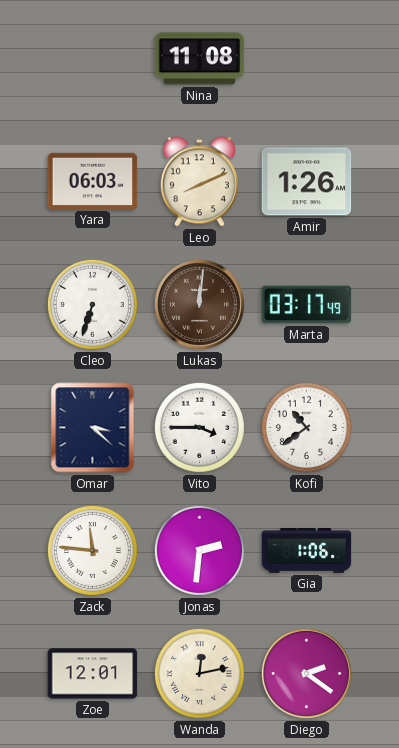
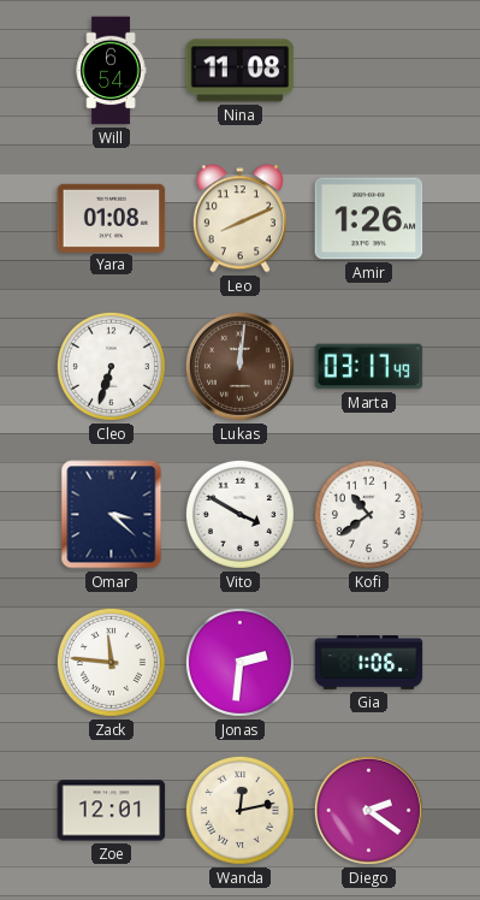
Will: none -> 6:54 (111, 71)
Yara: 06:03 -> 01:08 (112, 218)
Vito: 3:45 -> 3:50 (239, 514)
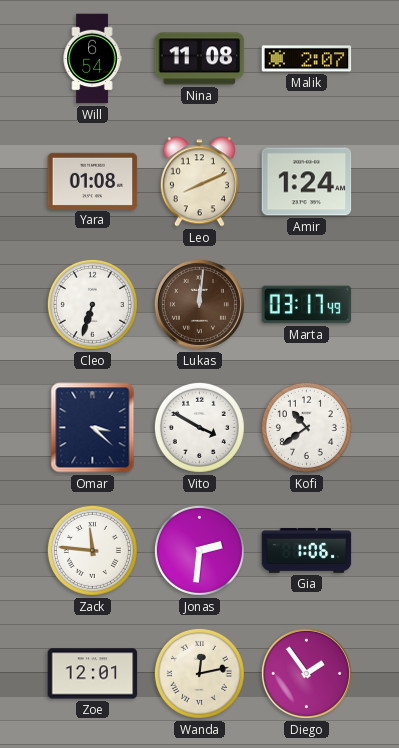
Malik: none -> 2:07 (307, 59)
Amir: 1:26 -> 1:24 (307, 182)
Diego: 2:21 -> 1:54 (306, 673)
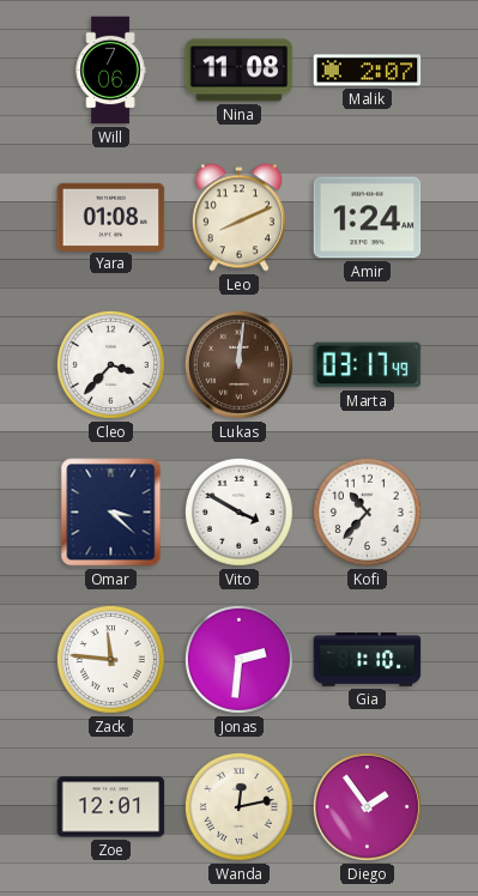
Will: 6:54 -> 7:06 (110, 71)
Cleo: 6:33 -> 3:37 (110, 364)
Kofi: 10:39 -> 10:37 (367, 511)
Gia: 1:06 -> 1:10 (368, 660)
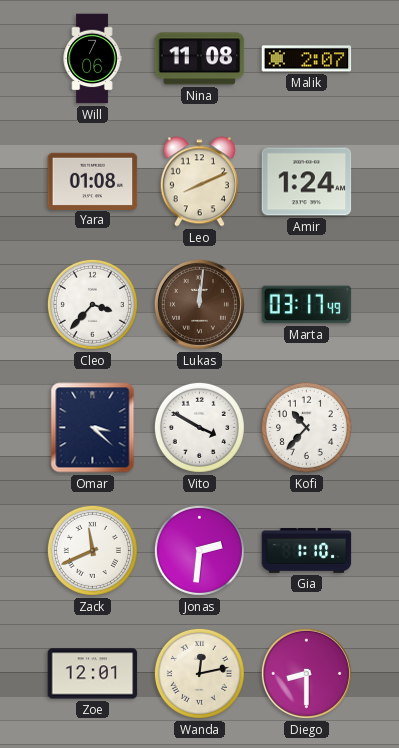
Zack: 11:46 -> 11:41 (92, 550)
Diego: 1:54 -> 8:30 (306, 673)
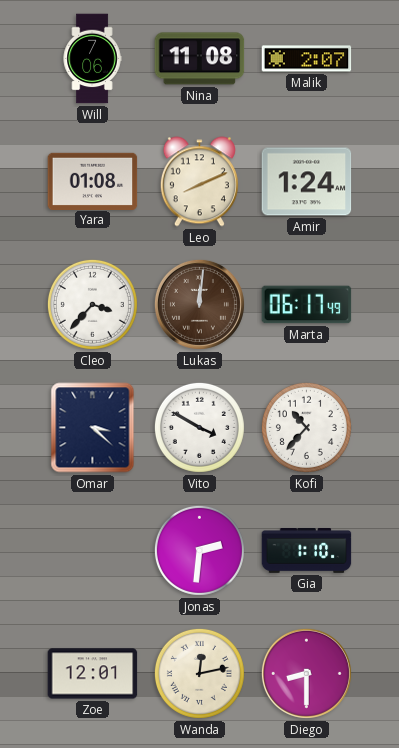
Marta: 03:17 -> 06:17 (307, 305)
Zack: 11:41 -> none (92, 550)
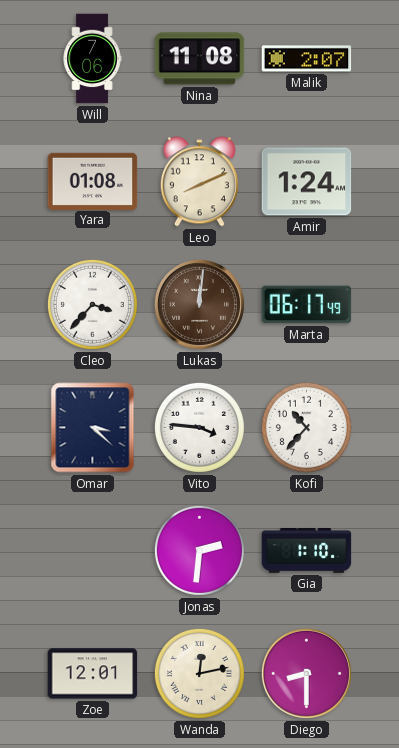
Vito: 3:50 -> 3:46 (199, 427)
